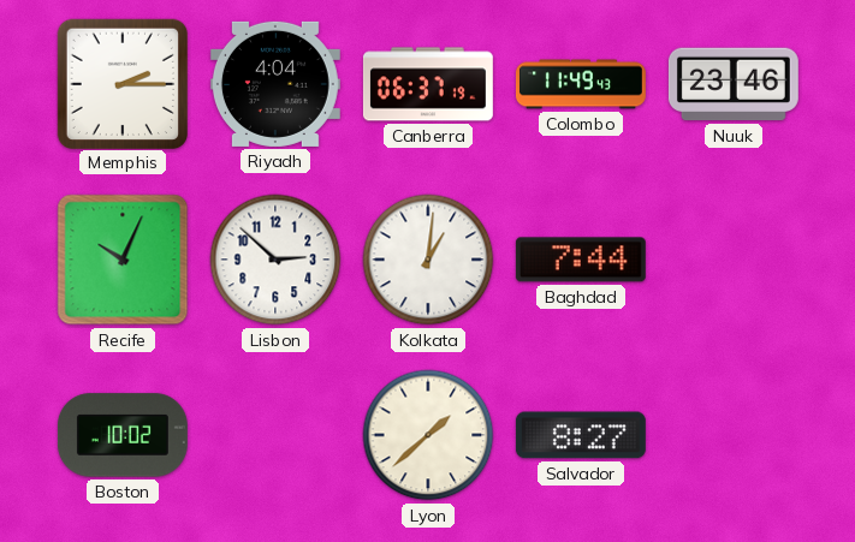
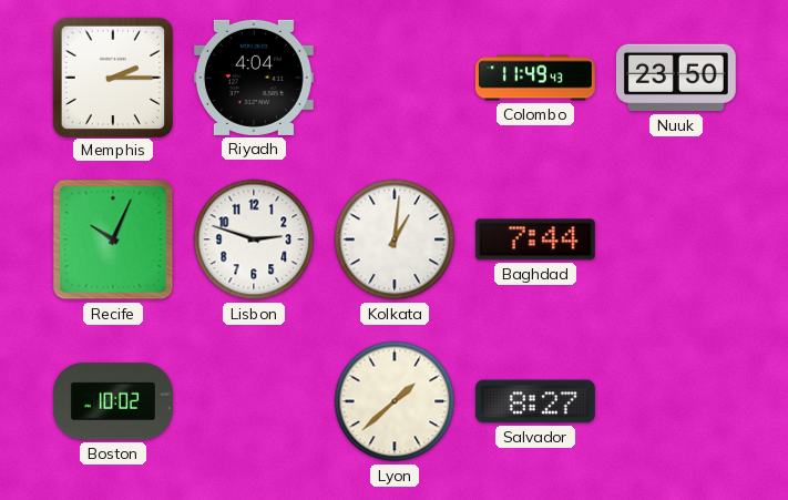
Canberra: 06:37 -> none (428, 84)
Nuuk: 23:46 -> 23:50 (676, 78)
Lisbon: 2:52 -> 2:48 (254, 239)
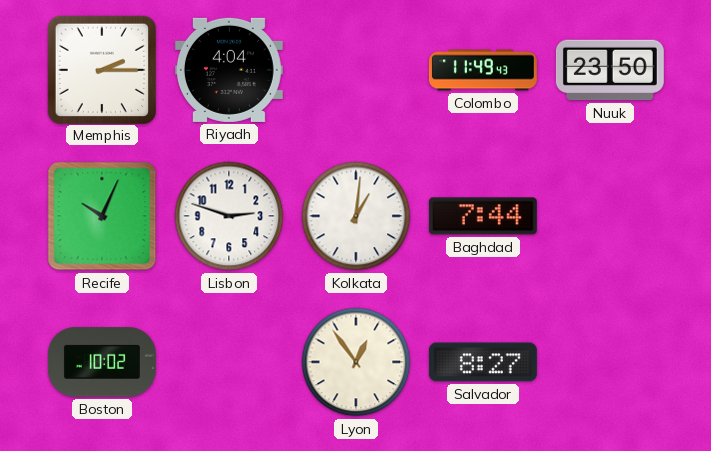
Lyon: 1:38 -> 12:54 (356, 362)
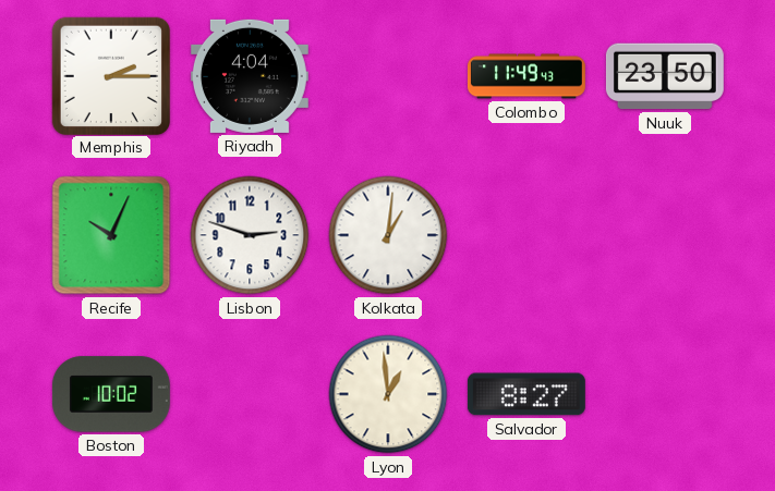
Baghdad: 7:44 -> none (483, 216)
Lyon: 12:54 -> 12:59 (388, 394)
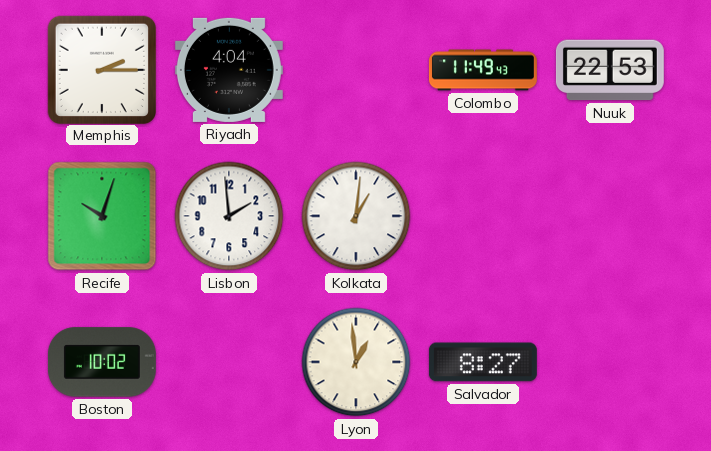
Nuuk: 23:50 -> 22:53 (610, 70)
Recife: 10:04 -> 10:03 (102, 216)
Lisbon: 2:48 -> 1:59 (229, 216)
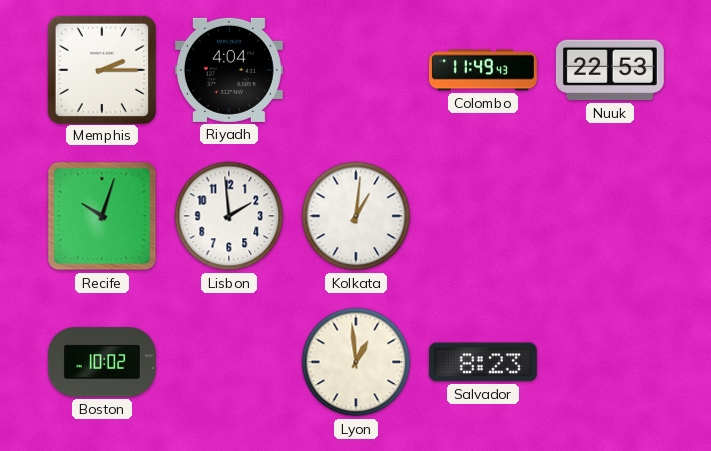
Salvador: 8:27 -> 8:23 (483, 362)
